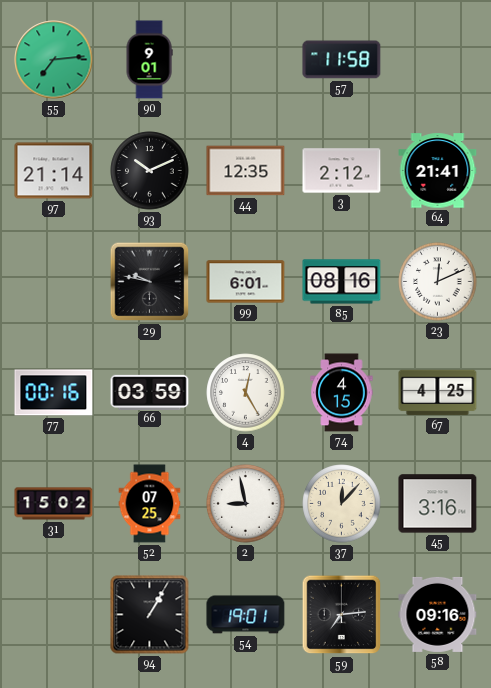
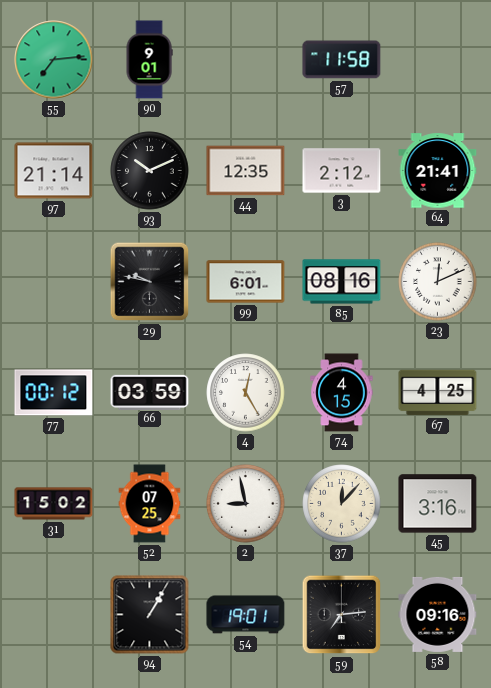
77: 00:16 -> 00:12 (54, 393)
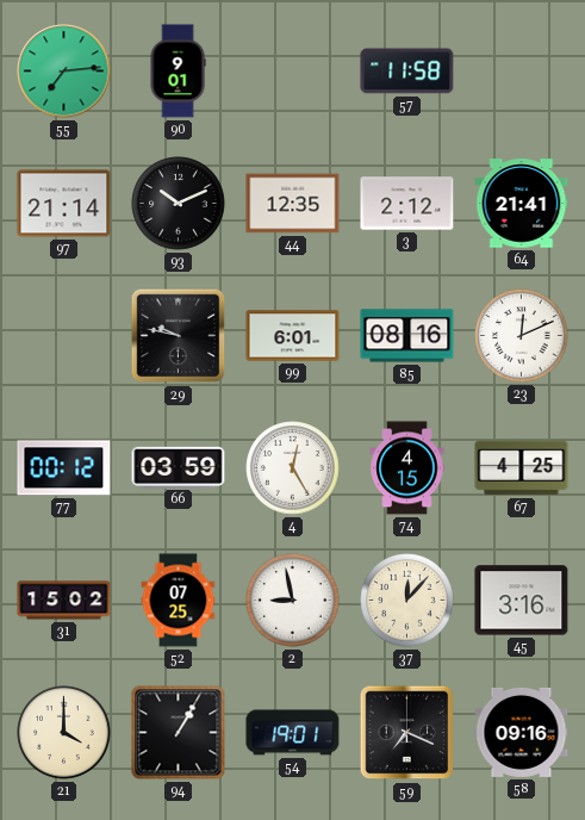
21: none -> 4:00 (64, 733)
59: 7:14 -> 7:19 (407, 733)
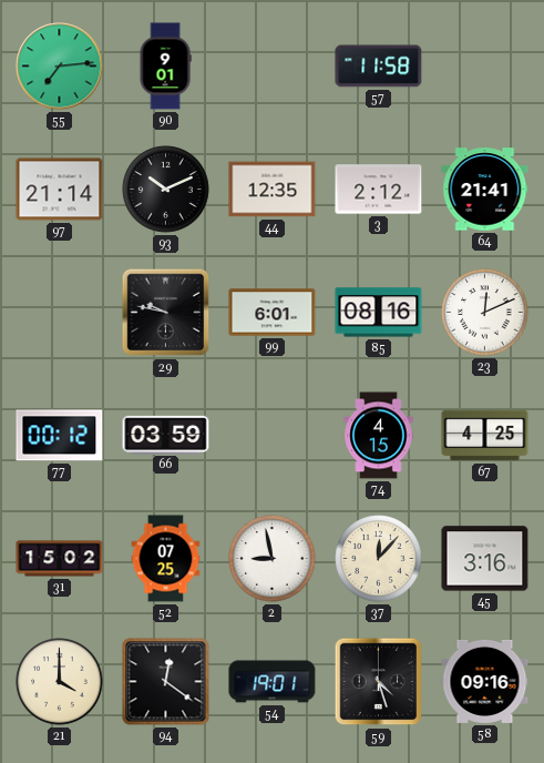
4: 12:25 -> none (293, 468)
94: 1:05 -> 12:21 (166, 682)
59: 7:19 -> 4:27 (379, 682)
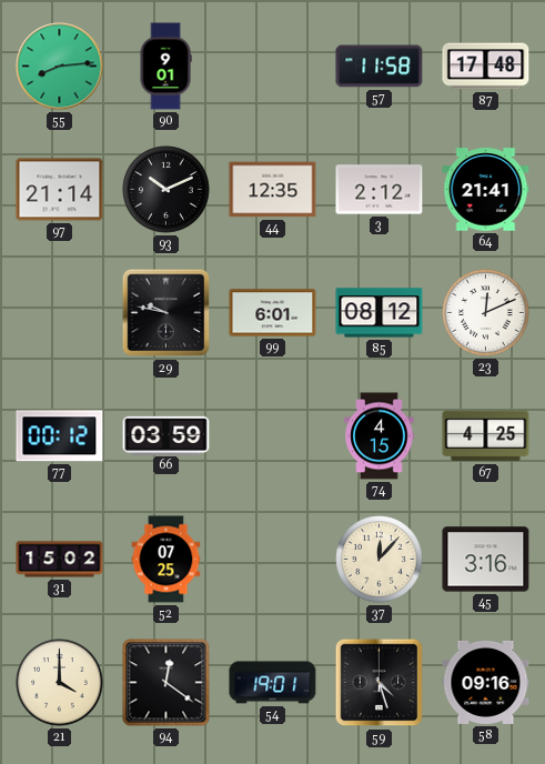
55: 7:14 -> 8:14 (60, 67)
87: none -> 17:48 (486, 67)
85: 08:16 -> 08:12 (380, 313)
2: 8:58 -> none (273, 559)
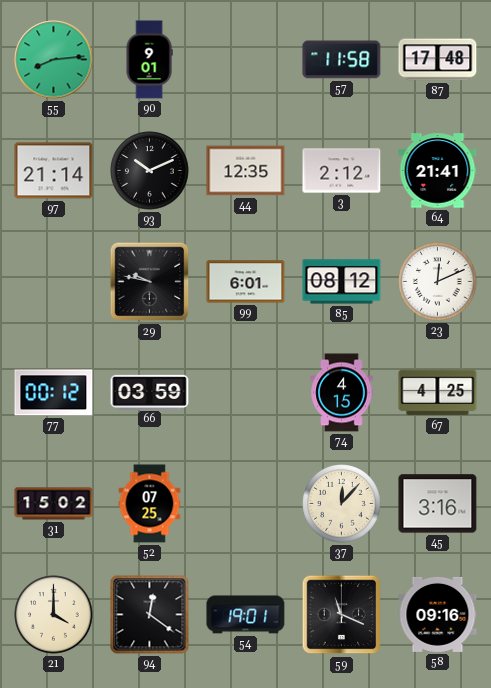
59: 4:27 -> 11:19 (342, 615)
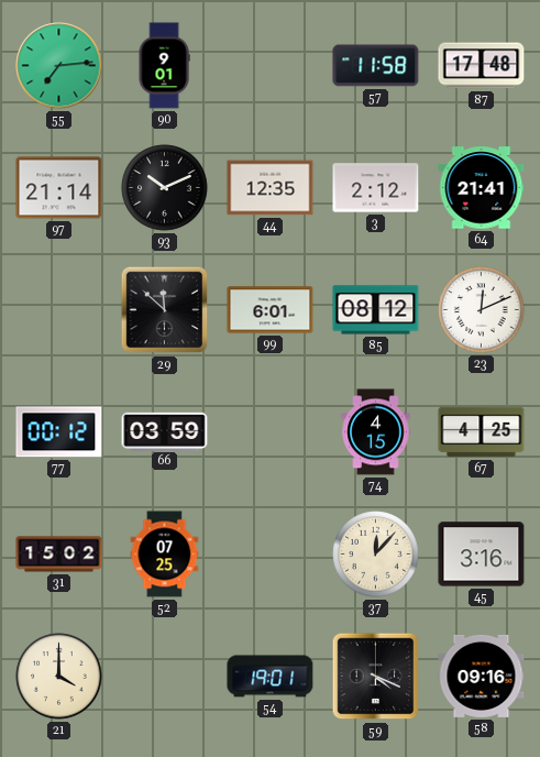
55: 8:14 -> 7:14 (59, 66)
29: 9:47 -> 11:52 (165, 310)
94: 12:21 -> none (150, 615)
59: 11:19 -> 4:19 (376, 677)
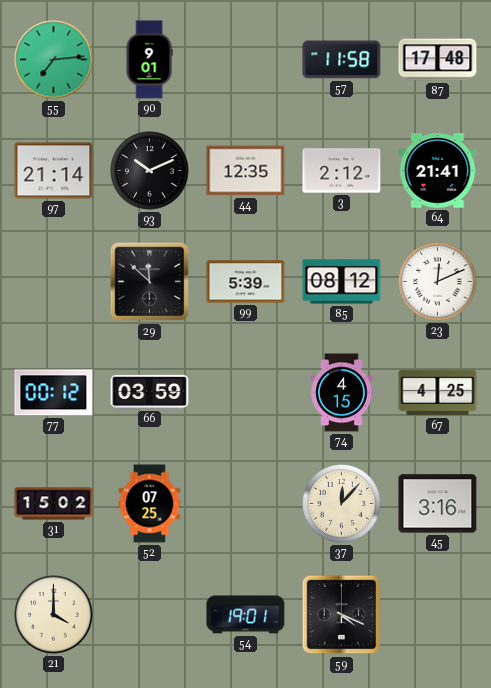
99: 6:01 -> 5:39 (246, 282)
58: 09:16 -> none (482, 676)
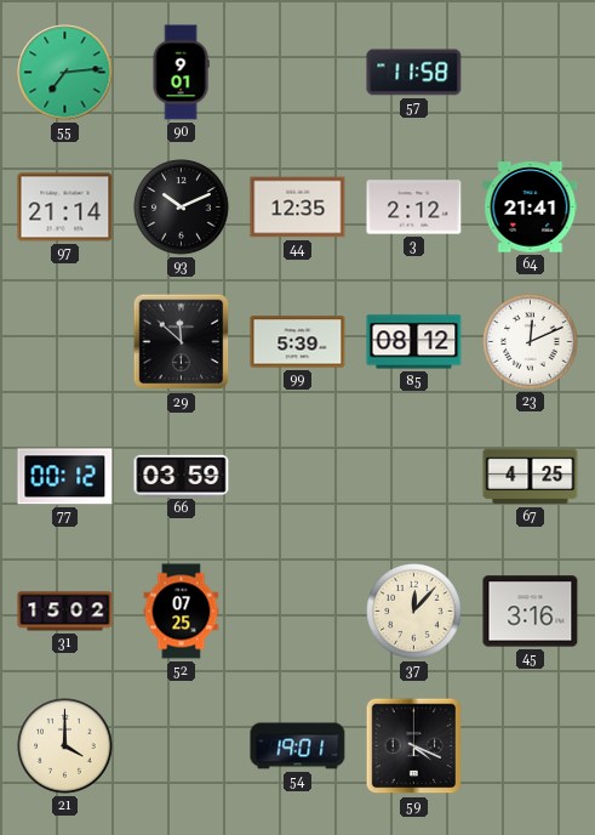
87: 17:48 -> none (438, 60)
74: 4:15 -> none (342, 393)
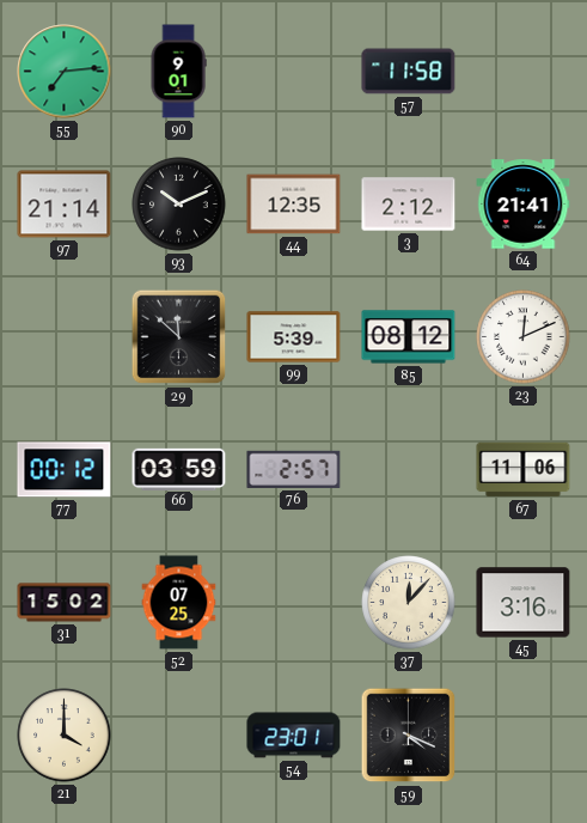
76: none -> 2:57 (294, 469)
67: 4:25 -> 11:06 (524, 470)
54: 19:01 -> 23:01 (294, 736)
